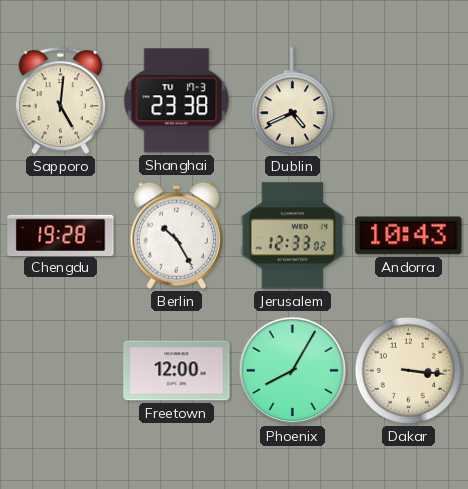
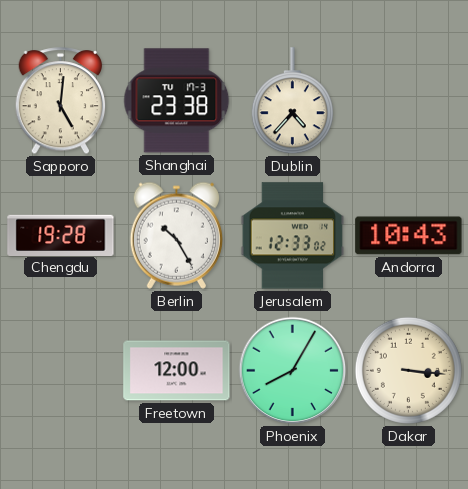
Dublin: 4:41 -> 4:37 (292, 101)
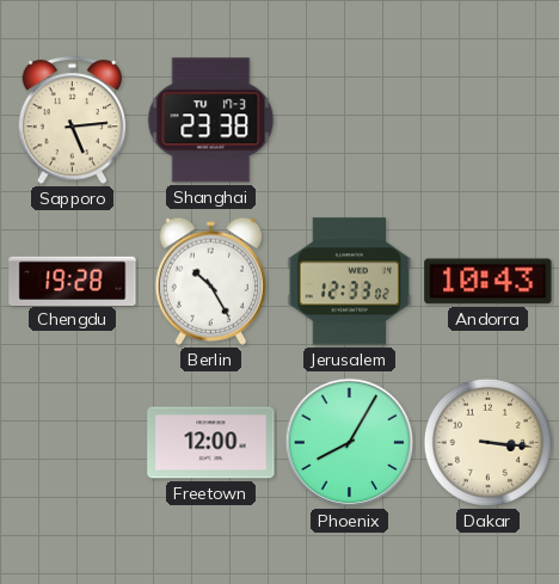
Sapporo: 5:01 -> 5:14 (73, 121)
Dublin: 4:37 -> none (292, 101)
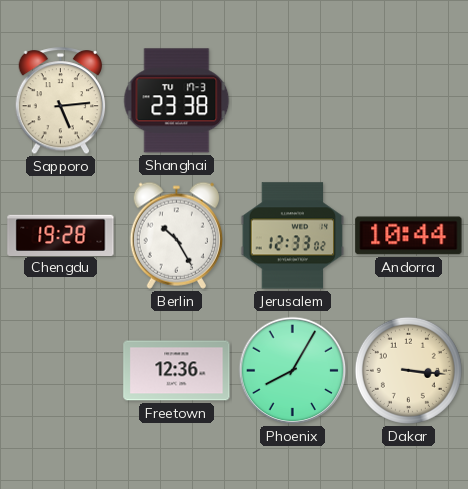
Andorra: 10:43 -> 10:44 (409, 236)
Freetown: 12:00 -> 12:36 (177, 371)
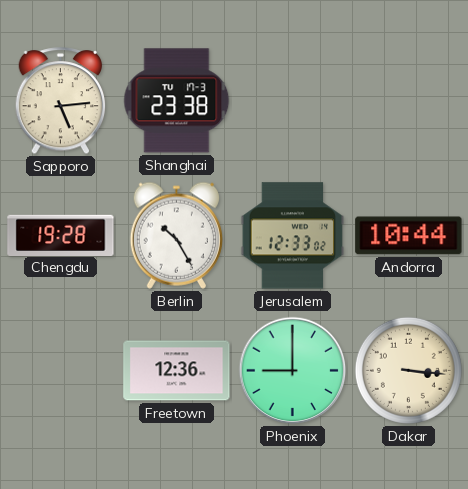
Phoenix: 8:05 -> 9:00 (293, 371)
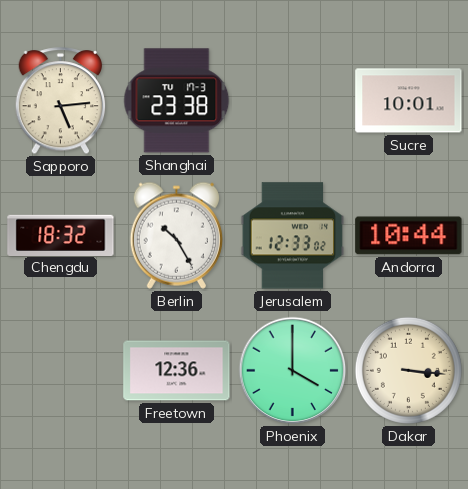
Sucre: none -> 10:01 (409, 101)
Chengdu: 19:28 -> 18:32 (61, 235)
Phoenix: 9:00 -> 4:00 (293, 371)
